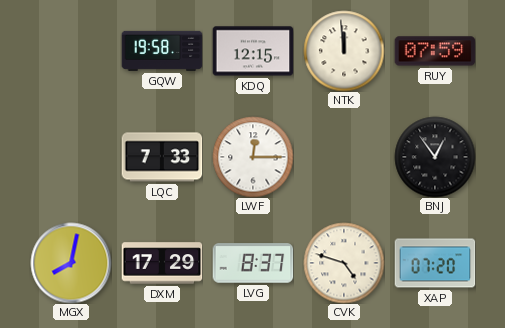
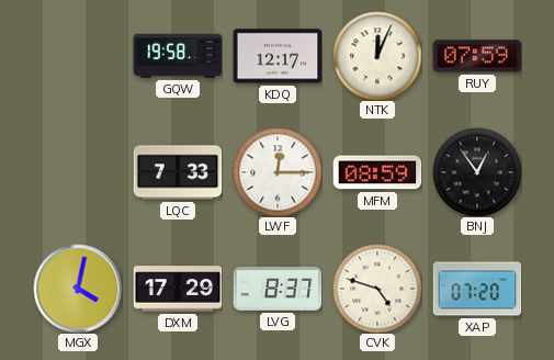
KDQ: 12:15 -> 12:17 (278, 56)
NTK: 11:59 -> 12:04 (377, 56)
MFM: none -> 08:59 (377, 172)
MGX: 8:02 -> 4:02 (78, 289)
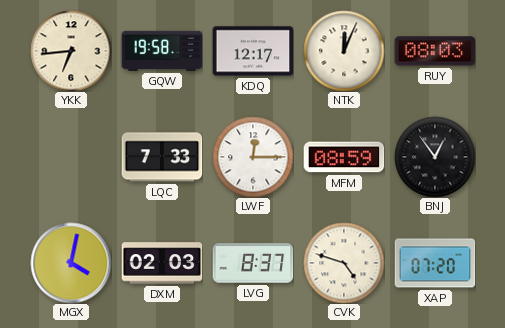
YKK: none -> 6:44 (71, 51)
RUY: 07:59 -> 08:03 (435, 51)
DXM: 17:29 -> 02:03 (162, 263)
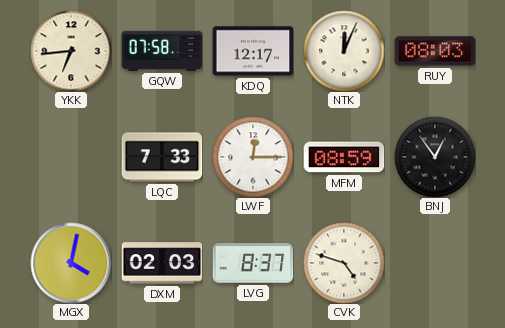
GQW: 19:58 -> 07:58 (162, 51)
XAP: 07:20 -> none (435, 263)
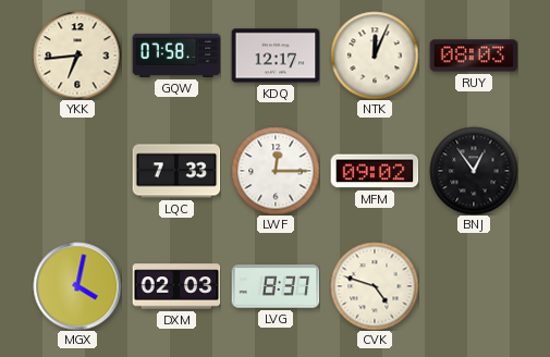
MFM: 08:59 -> 09:02 (375, 171)
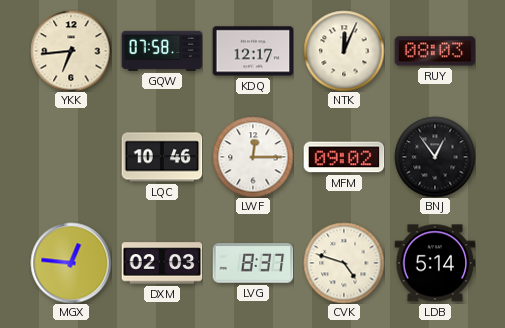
LQC: 7:33 -> 10:46 (162, 157)
MGX: 4:02 -> 12:46 (71, 263)
LDB: none -> 5:14 (435, 263)
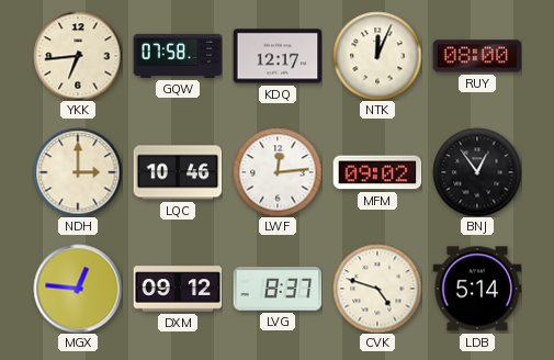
RUY: 08:03 -> 08:00 (477, 56)
NDH: none -> 3:00 (78, 172)
LWF: 12:15 -> 12:14 (278, 172)
DXM: 02:03 -> 09:12 (178, 289)
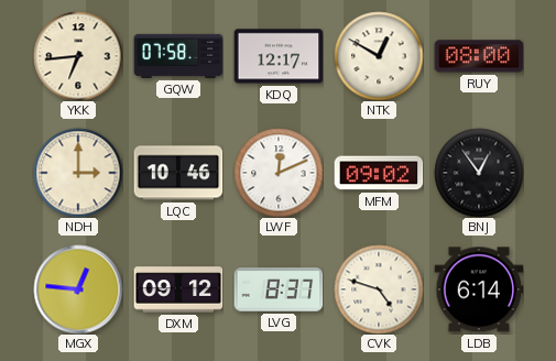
NTK: 12:04 -> 12:50 (379, 56)
LWF: 12:14 -> 12:11 (279, 173)
LDB: 5:14 -> 6:14 (479, 289)
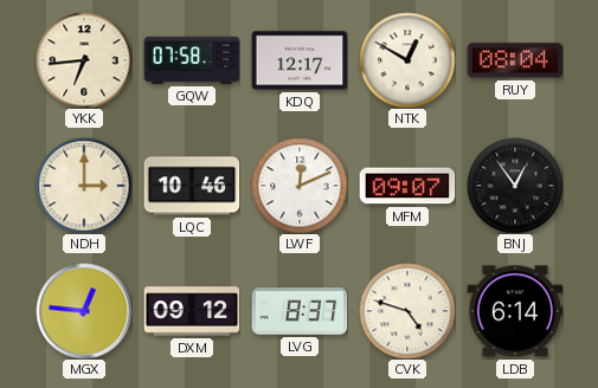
RUY: 08:00 -> 08:04 (515, 60)
MFM: 09:02 -> 09:07 (407, 186)
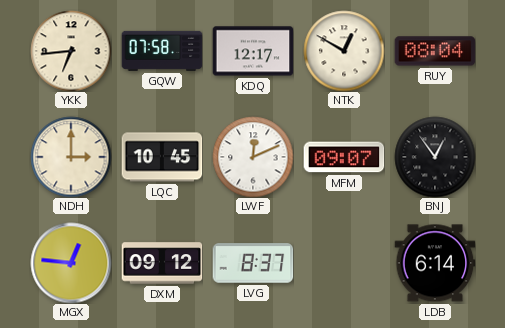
LQC: 10:46 -> 10:45 (162, 157)
CVK: 4:48 -> none (407, 311)
